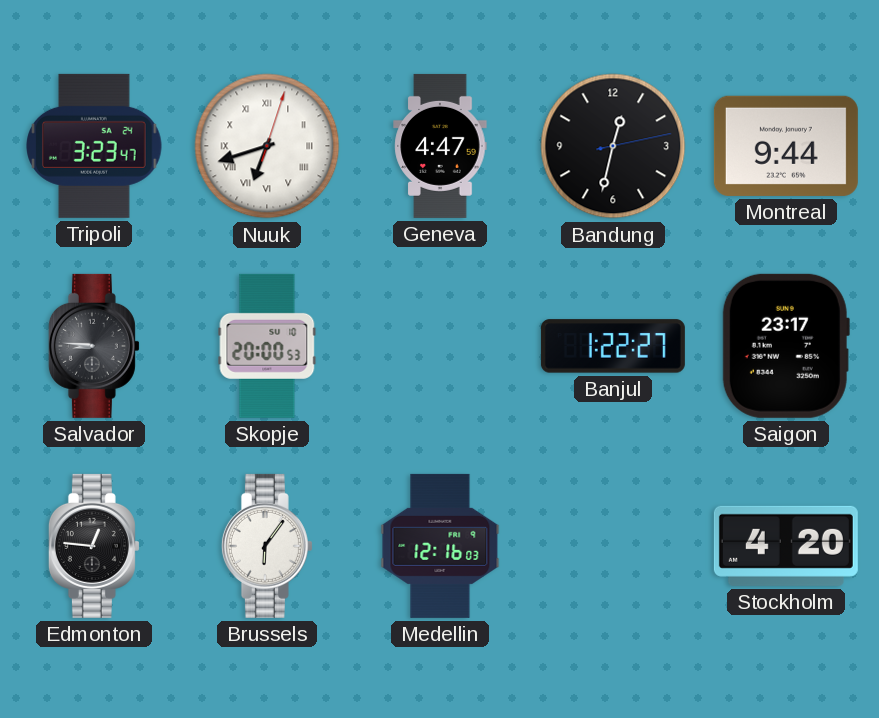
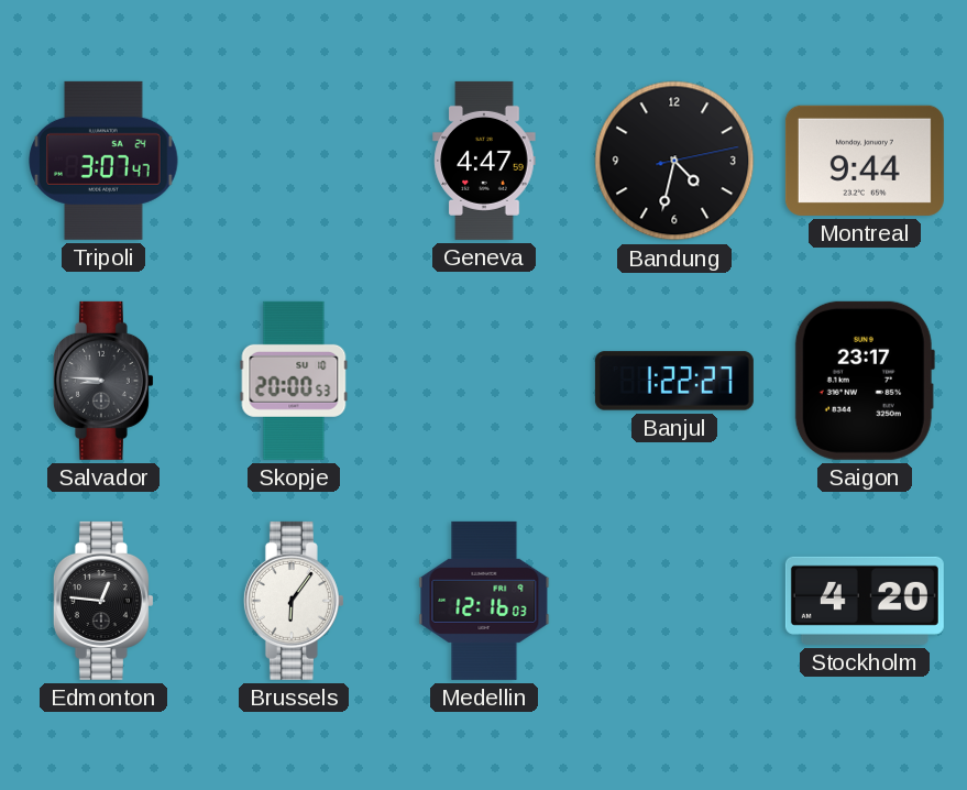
Tripoli: 3:23 -> 3:07 (103, 161)
Nuuk: 6:42 -> none (267, 146)
Bandung: 12:32 -> 4:32 (674, 161)
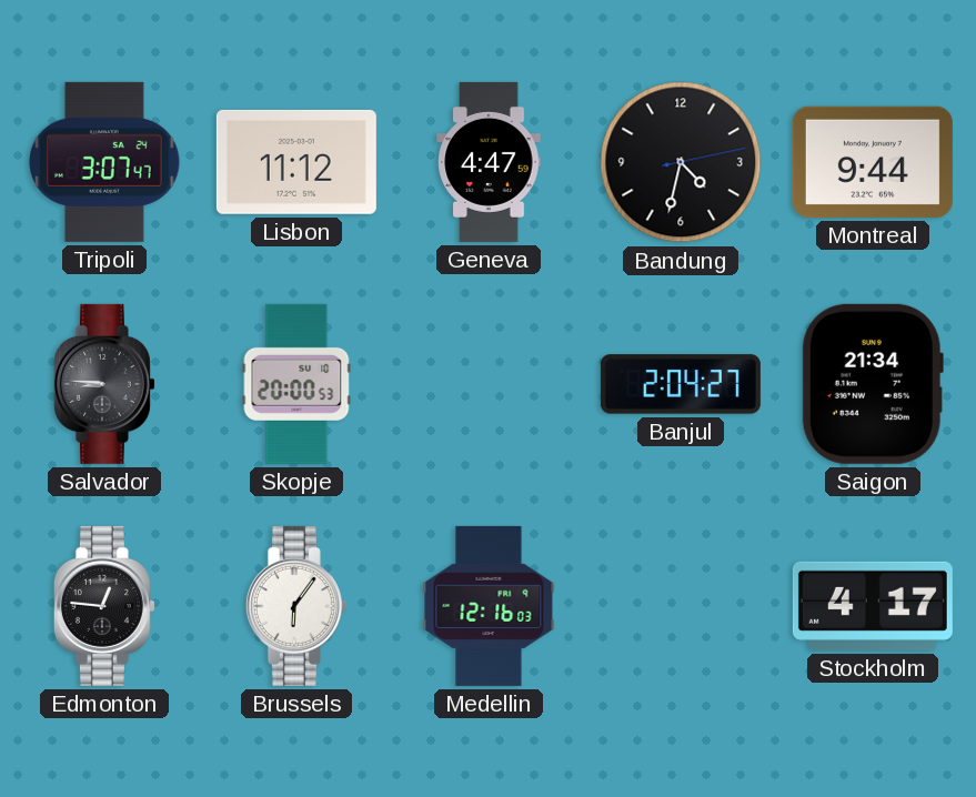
Lisbon: none -> 11:12 (296, 162)
Banjul: 1:22 -> 2:04 (681, 384)
Saigon: 23:17 -> 21:34 (873, 384)
Stockholm: 4:20 -> 4:17 (873, 606)
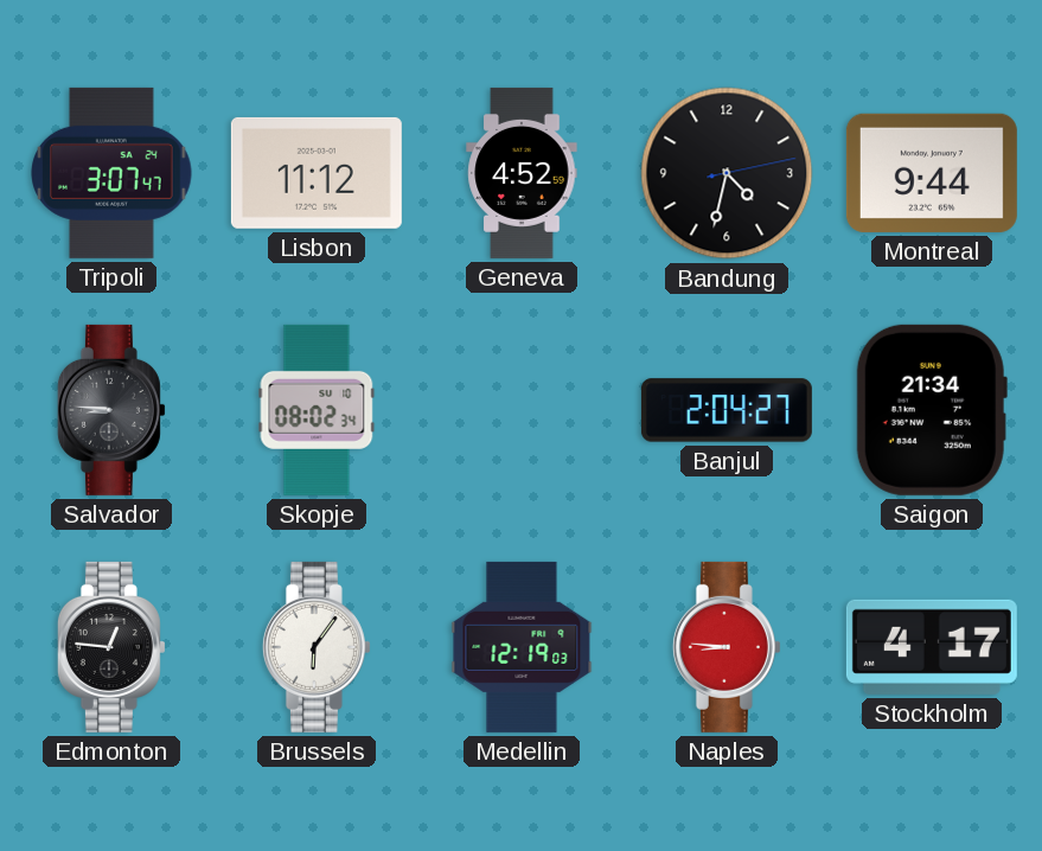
Geneva: 4:47 -> 4:52 (522, 173)
Skopje: 20:00 -> 08:02 (317, 410)
Medellin: 12:16 -> 12:19 (522, 647)
Naples: none -> 8:46 (727, 647)
